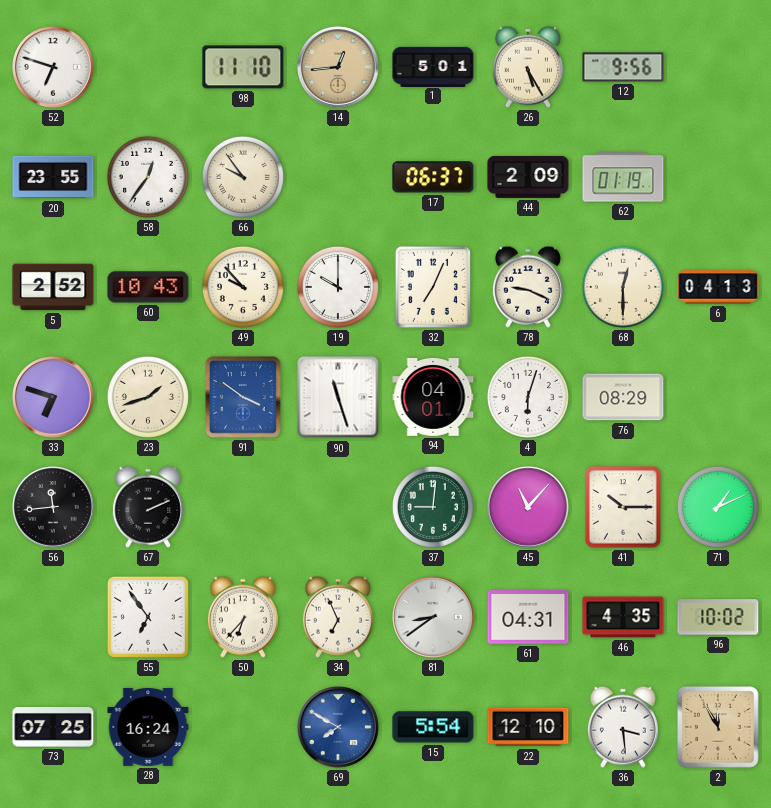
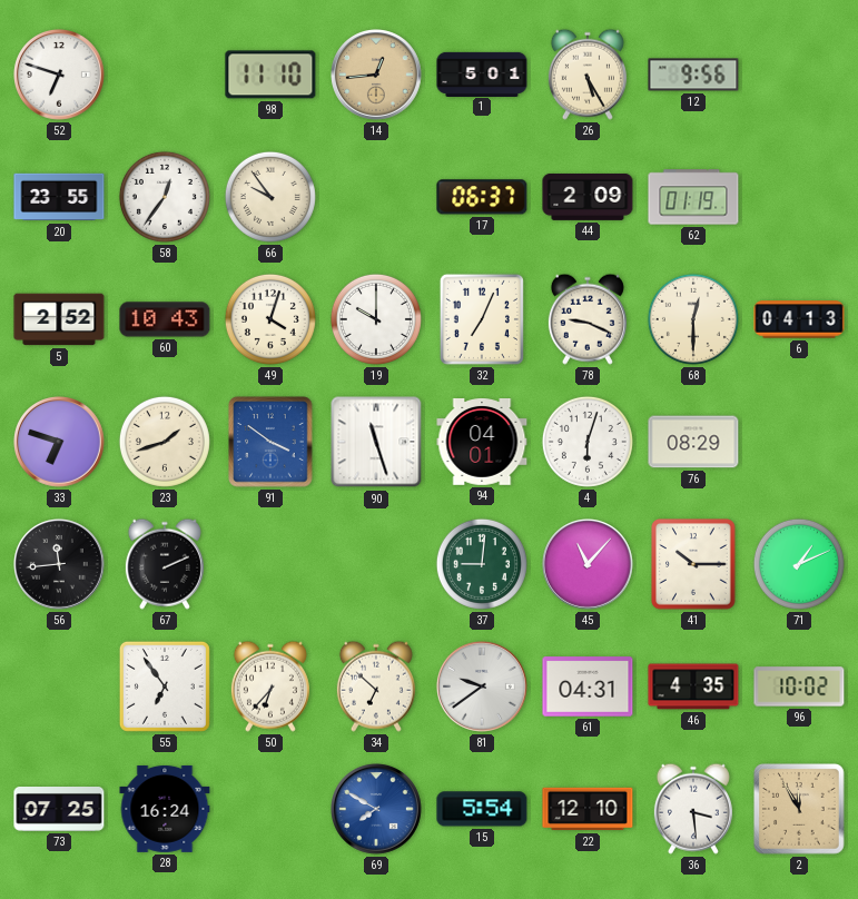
49: 9:53 -> 4:03 (270, 319)
34: 6:56 -> 6:52 (376, 686)
81: 8:39 -> 9:39 (483, 688)
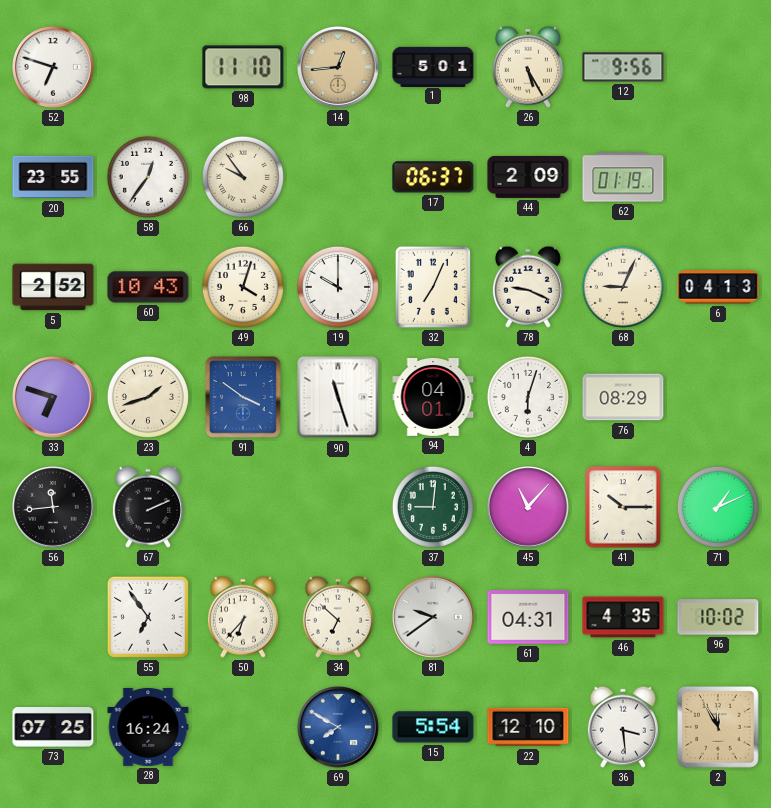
68: 12:30 -> 9:04 (623, 287)
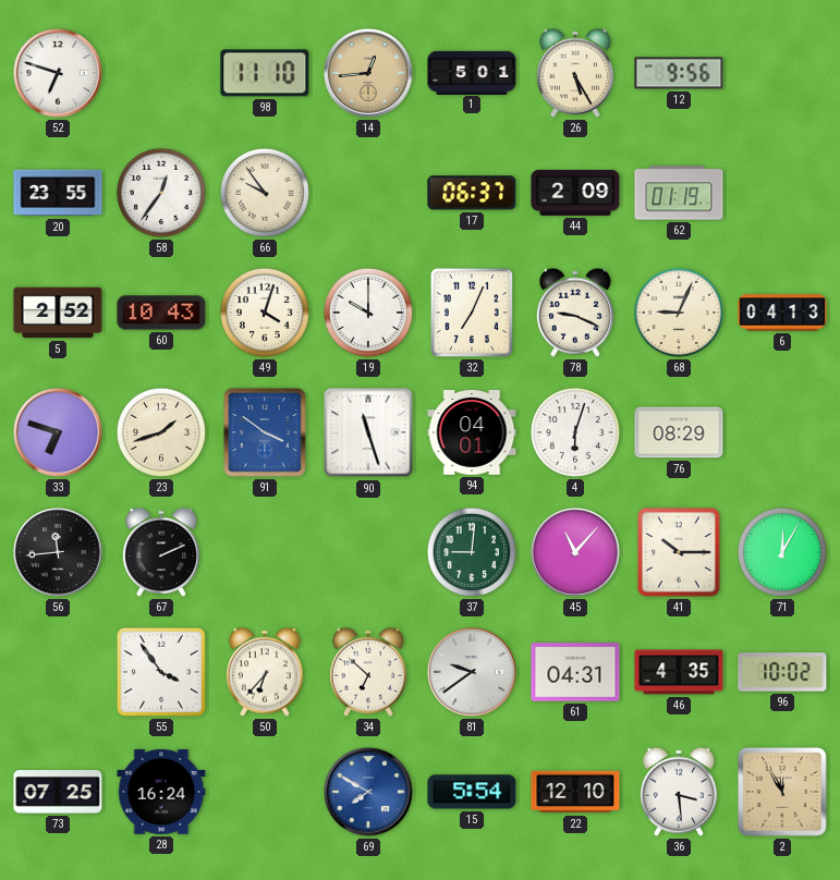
71: 1:11 -> 12:05 (782, 552)
55: 6:54 -> 3:54 (161, 672)
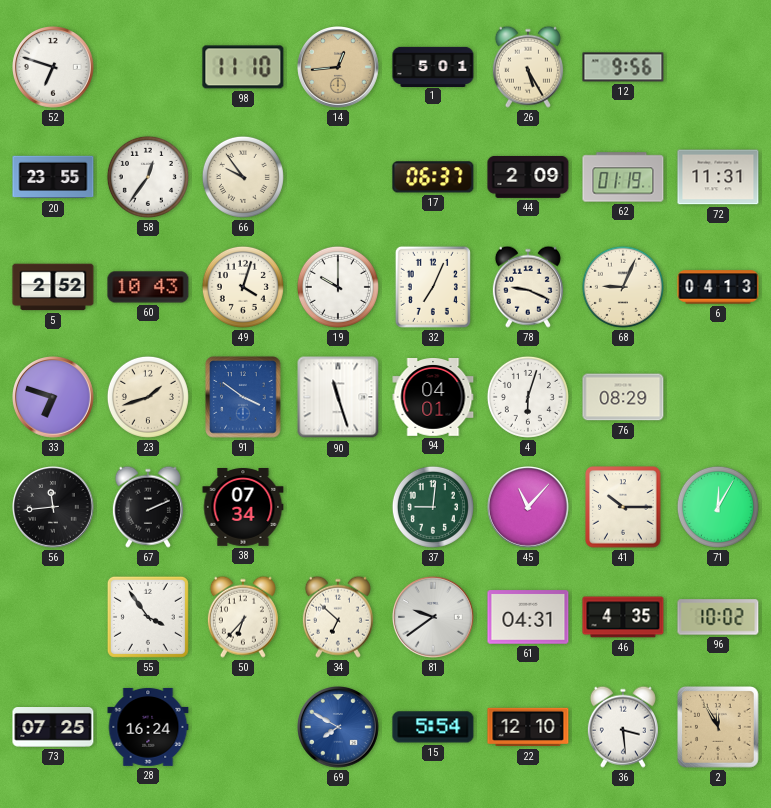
72: none -> 11:31 (718, 177)
38: none -> 07:34 (243, 508)
